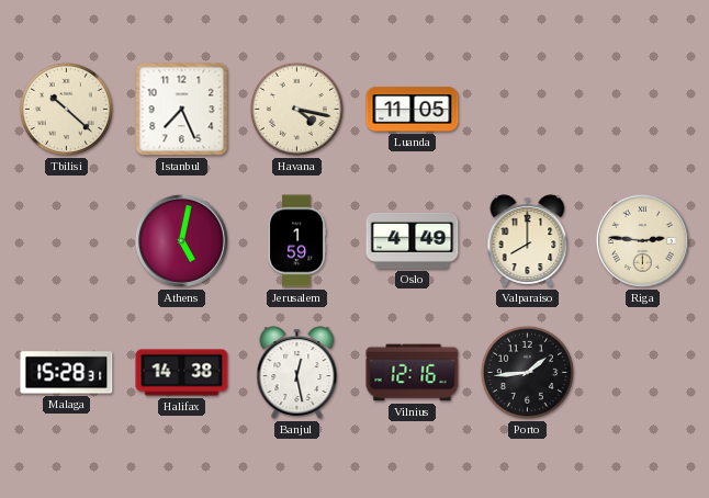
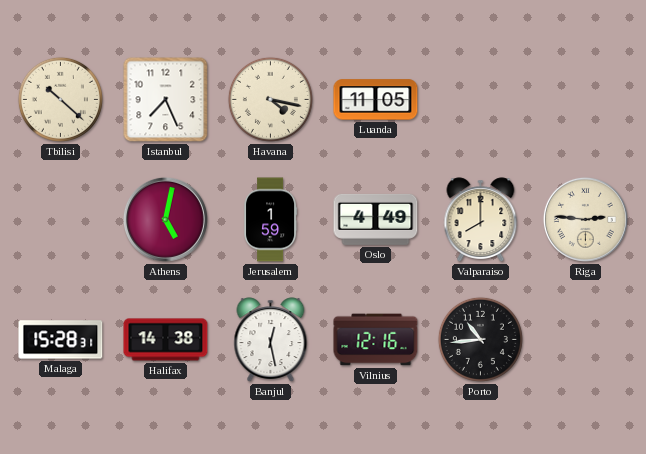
Porto: 1:44 -> 10:44 (480, 339)
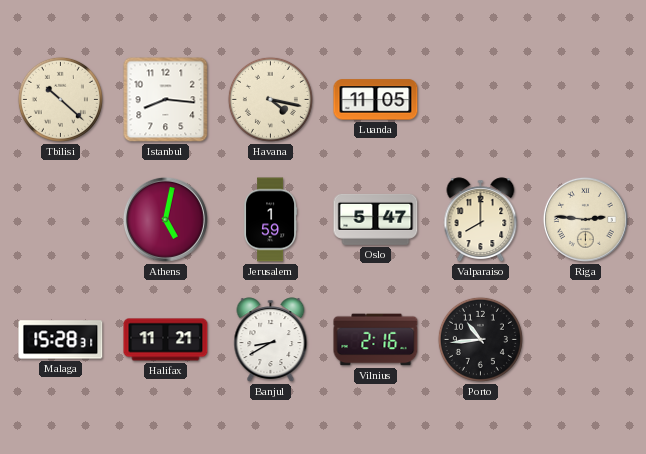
Istanbul: 7:26 -> 8:16 (166, 100)
Oslo: 4:49 -> 5:47 (376, 219)
Halifax: 14:38 -> 11:21 (166, 340)
Banjul: 12:28 -> 8:40 (271, 340)
Vilnius: 12:16 -> 2:16 (376, 340)
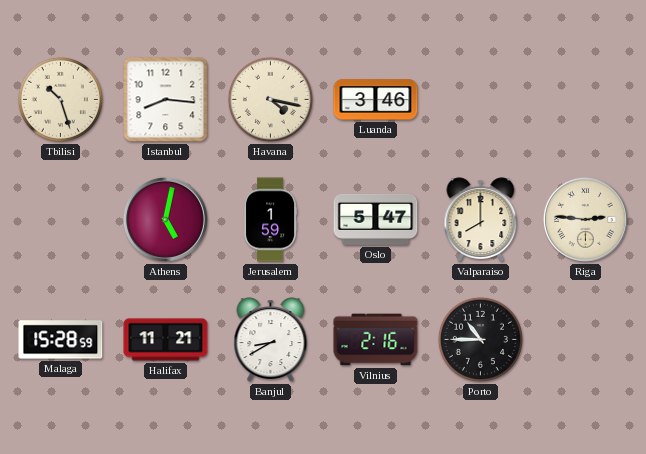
Tbilisi: 10:22 -> 10:27 (60, 99)
Luanda: 11:05 -> 3:46 (376, 100)
Malaga: 15:28:31 -> 15:28:59 (61, 340)
Porto: 10:44 -> 10:45 (480, 339)
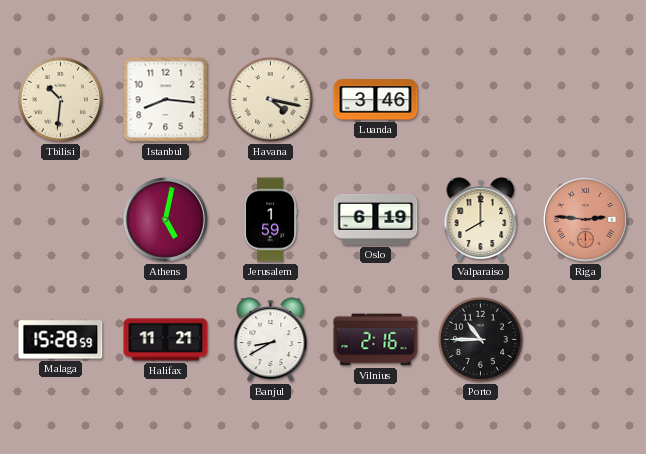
Tbilisi: 10:27 -> 10:31 (60, 99)
Oslo: 5:47 -> 6:19 (376, 219)
Riga dial: cream -> salmon (585, 219)
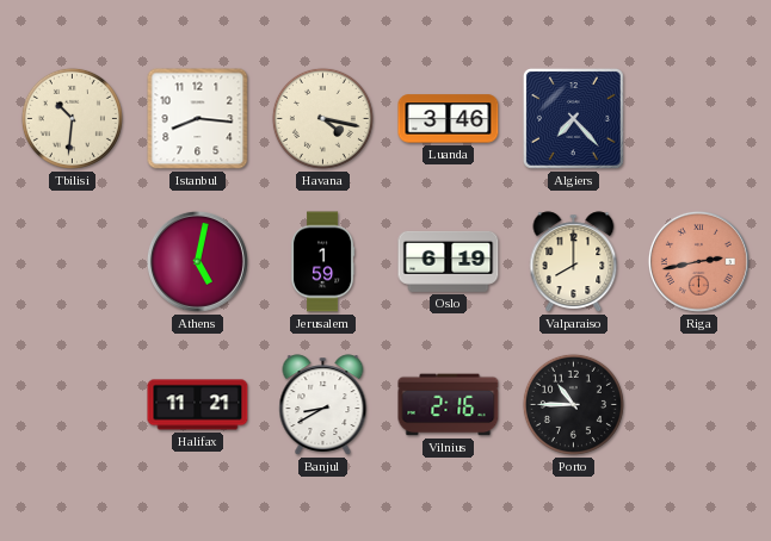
Algiers: none -> 7:23 (573, 118)
Riga: 2:46 -> 2:43 (698, 261)
Malaga: 15:28 -> none (61, 340)
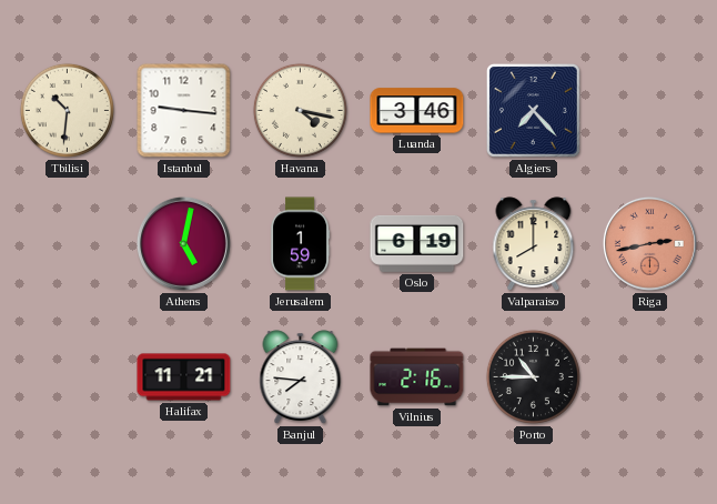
Istanbul: 8:16 -> 9:16 (184, 111)
Banjul: 8:40 -> 7:46 (301, 377)
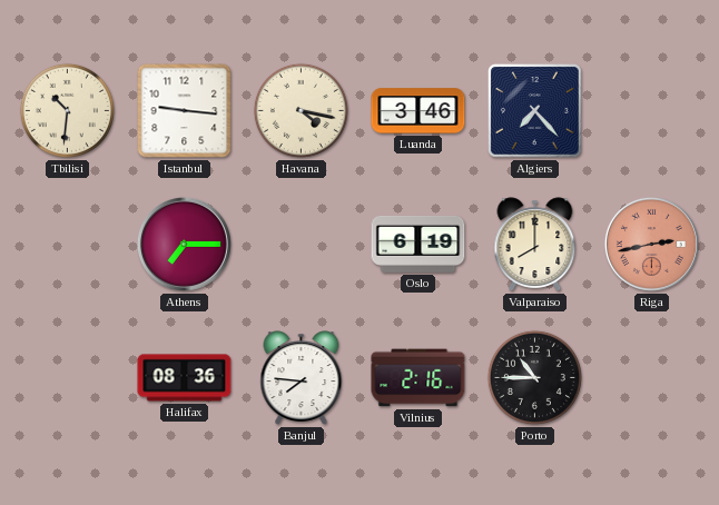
Athens: 5:02 -> 7:15 (184, 244)
Jerusalem: 1:59 -> none (301, 244)
Halifax: 11:21 -> 08:36 (185, 378)
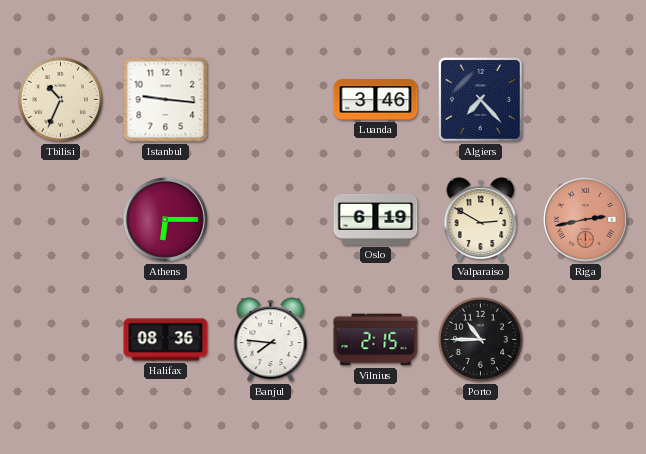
Tbilisi: 10:31 -> 10:34 (60, 99)
Havana: 4:17 -> none (301, 110)
Athens: 7:15 -> 6:15 (165, 219)
Valparaiso: 8:00 -> 2:50 (481, 220)
Vilnius: 2:16 -> 2:15 (376, 340)
